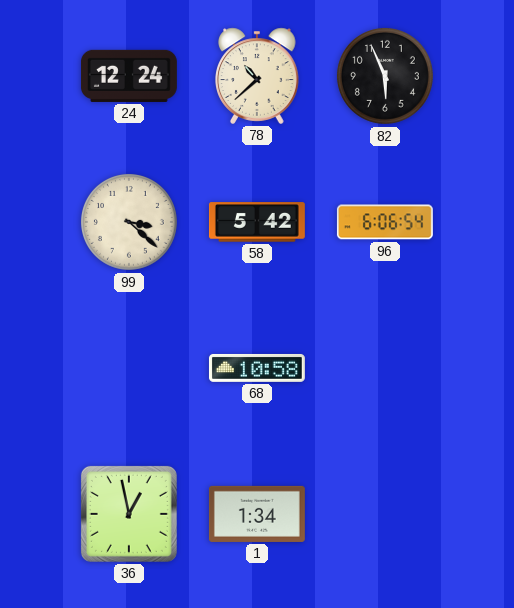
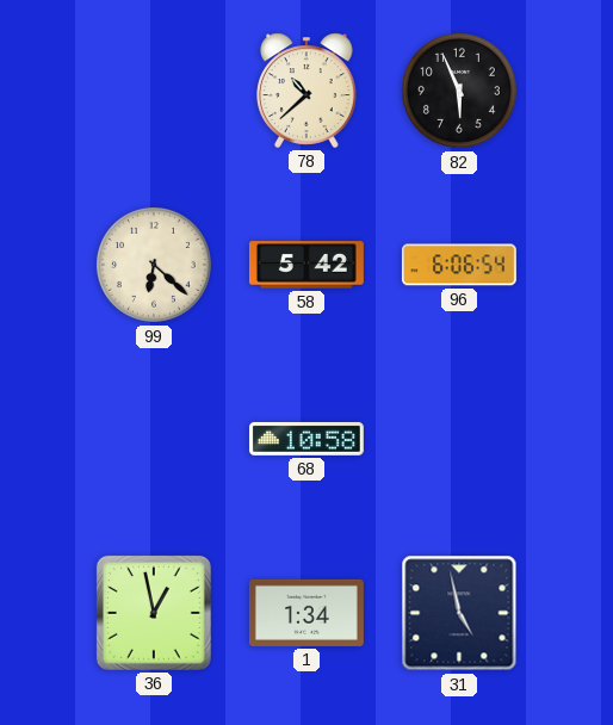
24: 12:24 -> none (129, 76)
99: 3:22 -> 6:22 (154, 265)
31: none -> 4:58 (459, 613)
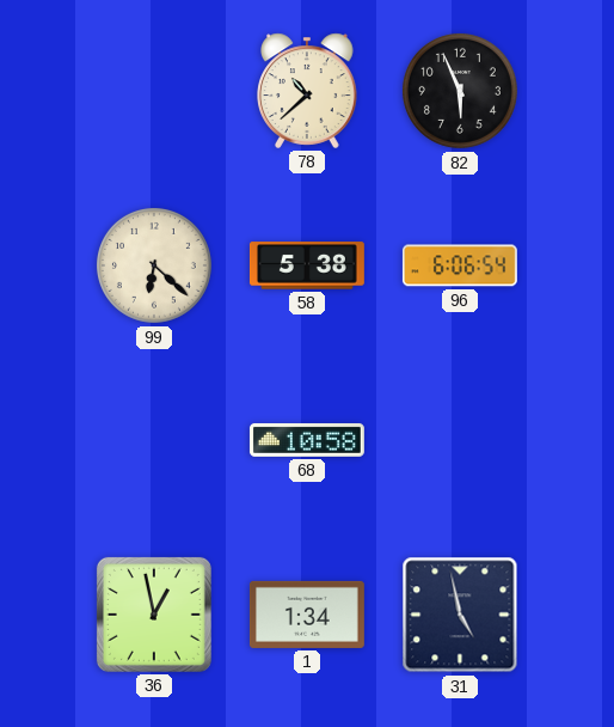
58: 5:42 -> 5:38 (307, 265)
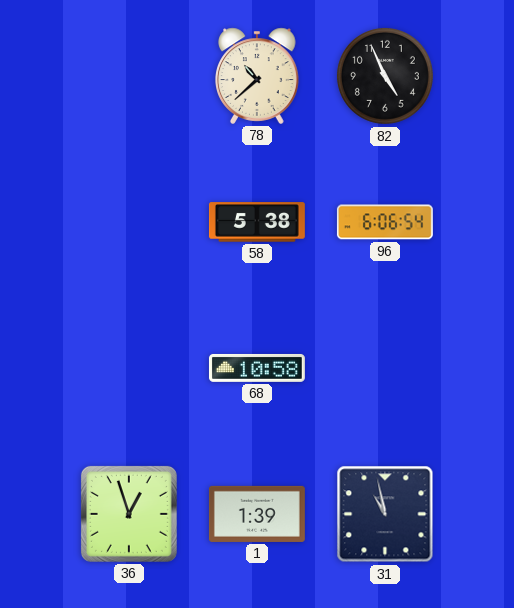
82: 5:56 -> 4:56 (385, 76)
99: 6:22 -> none (154, 265)
36: 12:58 -> 12:57 (129, 514)
1: 1:34 -> 1:39 (257, 514)
31: 4:58 -> 10:58 (385, 514)
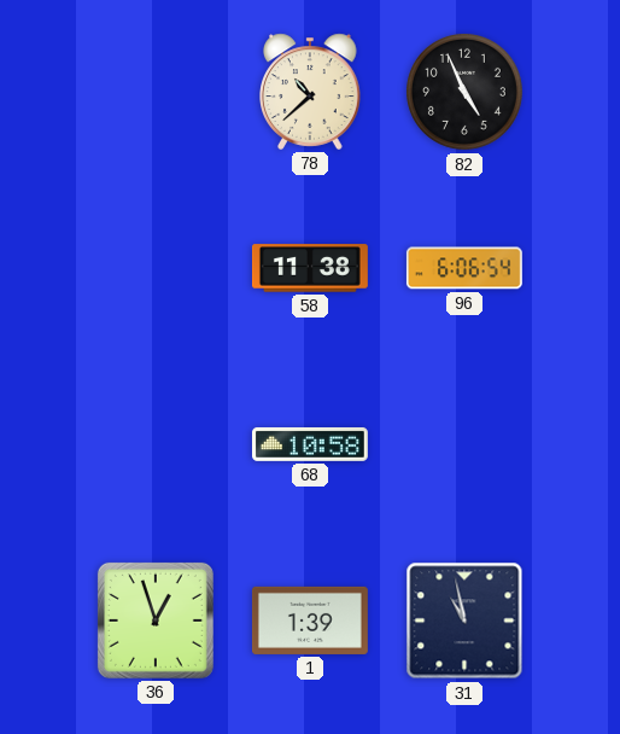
58: 5:38 -> 11:38 (310, 268)
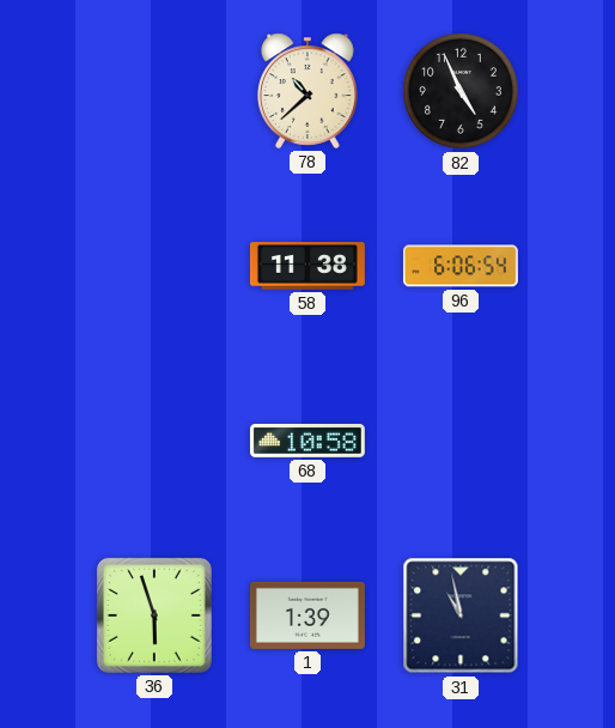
36: 12:57 -> 5:57 (154, 615)
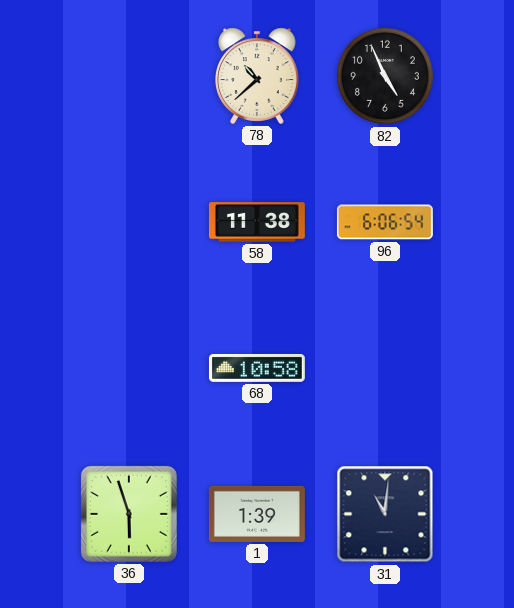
31: 10:58 -> 11:01 (385, 514)
